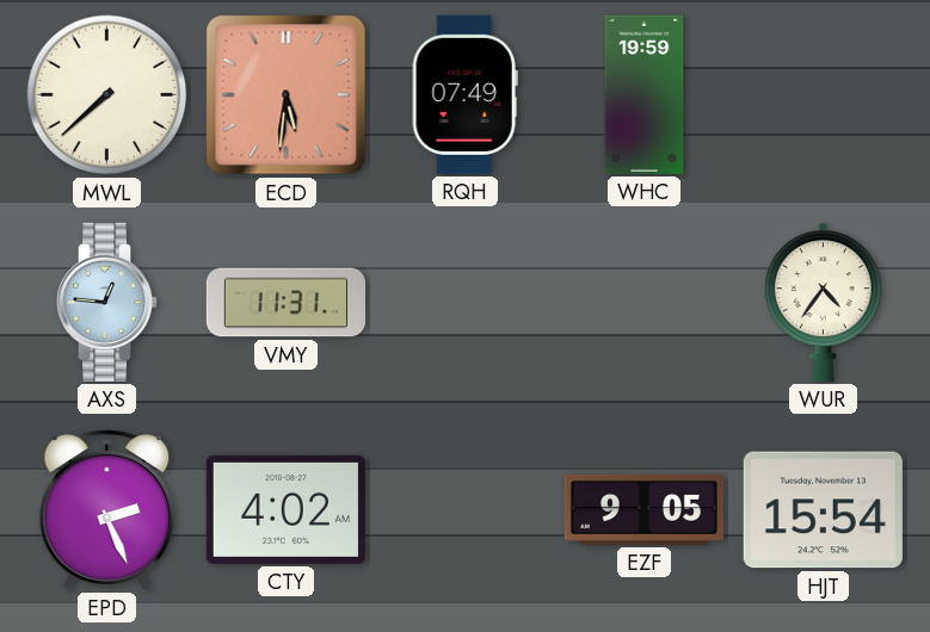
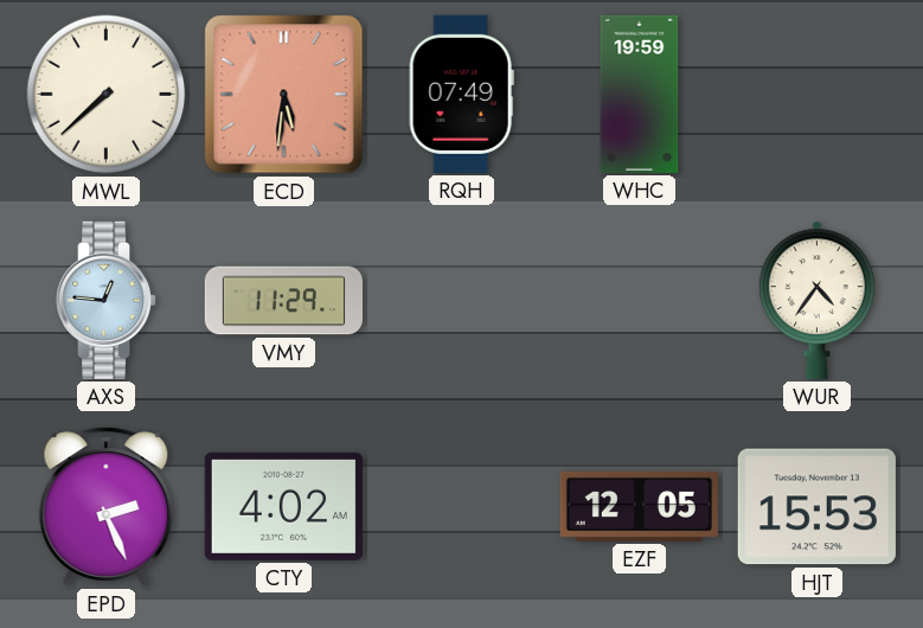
VMY: 11:31 -> 11:29 (283, 301)
EZF: 9:05 -> 12:05 (639, 506)
HJT: 15:54 -> 15:53 (816, 507)
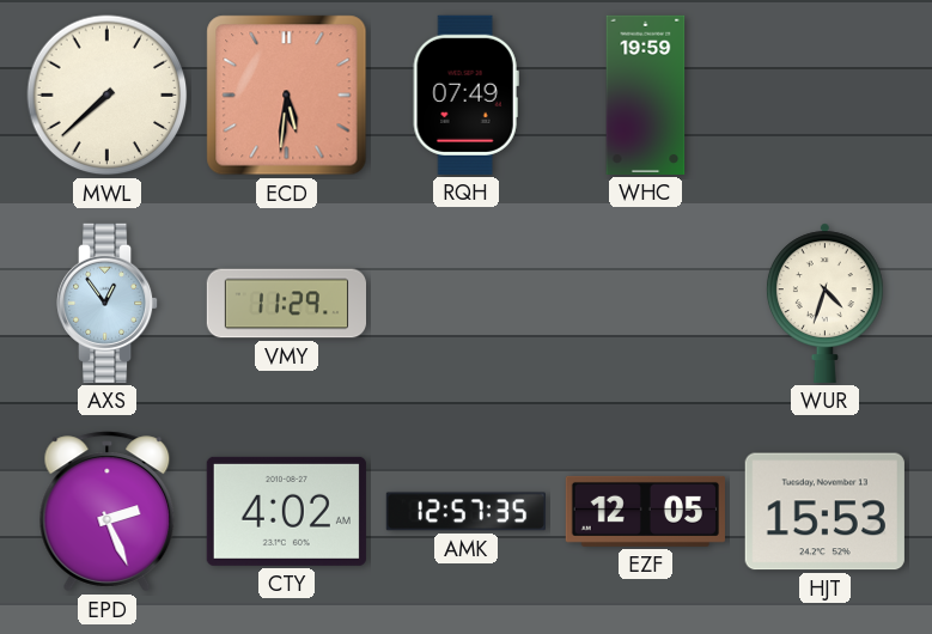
AXS: 12:46 -> 12:54 (109, 303)
WUR: 4:36 -> 4:33 (824, 303)
AMK: none -> 12:57 (465, 512)
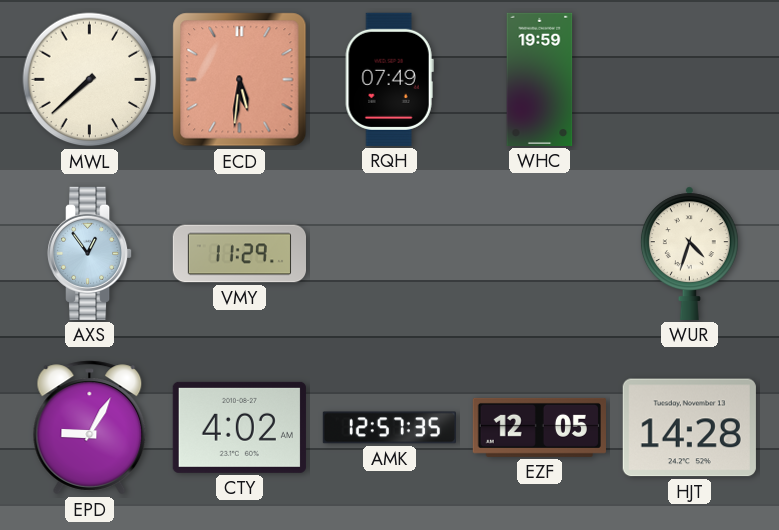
EPD: 2:26 -> 9:05 (90, 428)
HJT: 15:53 -> 14:28 (689, 428)
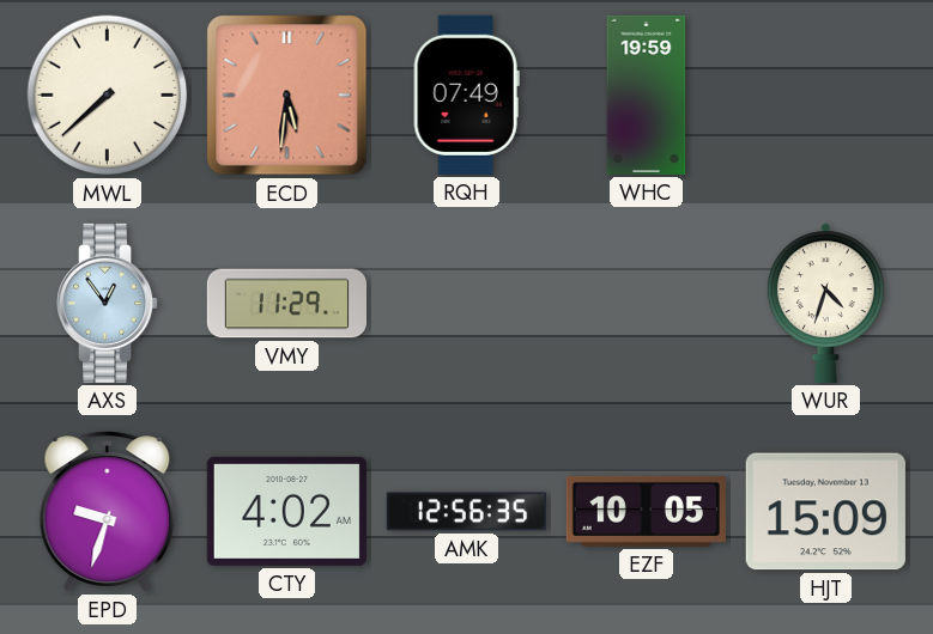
EPD: 9:05 -> 9:33 (108, 512)
AMK: 12:57 -> 12:56 (466, 512)
EZF: 12:05 -> 10:05 (646, 511)
HJT: 14:28 -> 15:09 (825, 512)
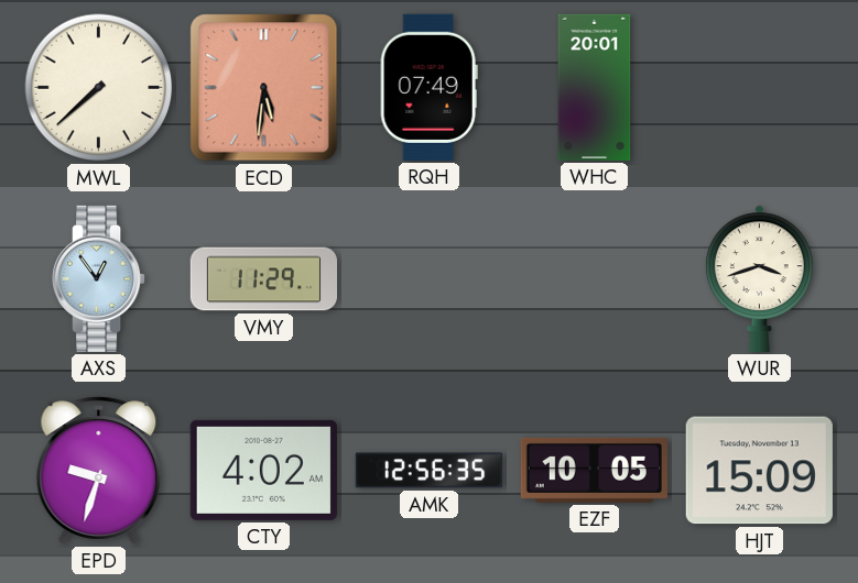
WHC: 19:59 -> 20:01 (595, 87)
WUR: 4:33 -> 3:42 (759, 278)
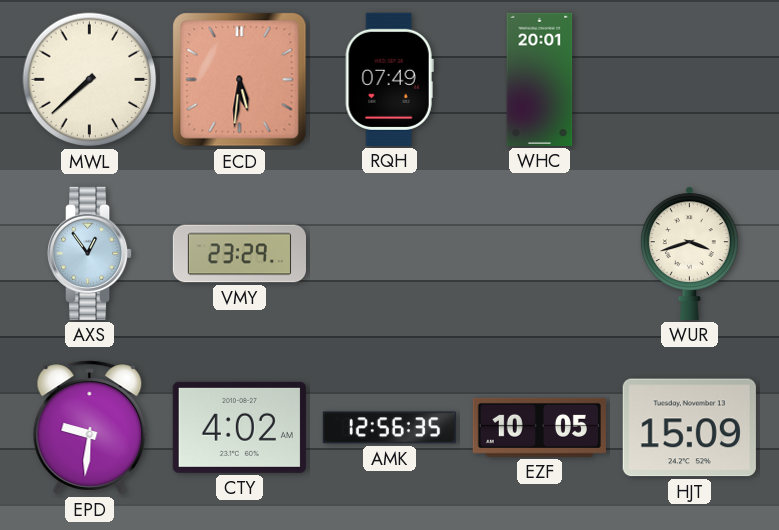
VMY: 11:29 -> 23:29 (239, 254)
EPD: 9:33 -> 9:31 (90, 428)
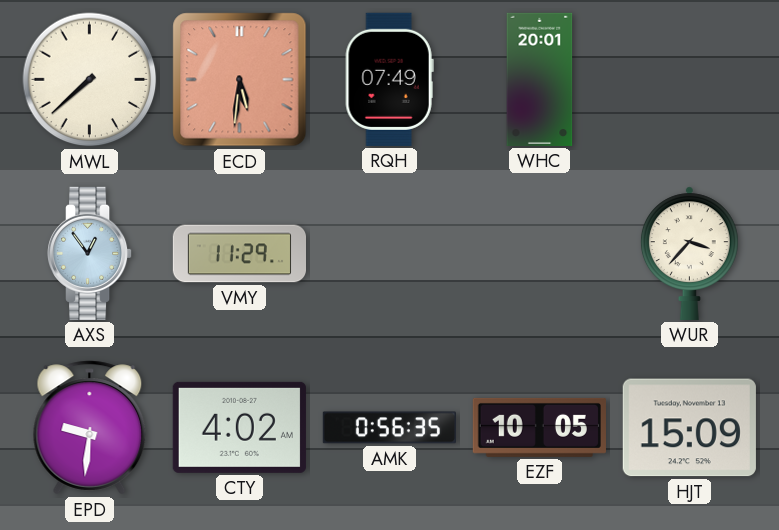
VMY: 23:29 -> 11:29 (239, 254)
WUR: 3:42 -> 3:37 (689, 253)
AMK: 12:56 -> 0:56 (389, 428)
